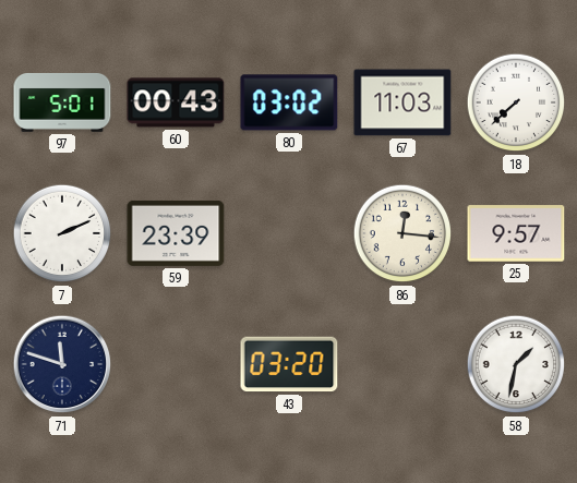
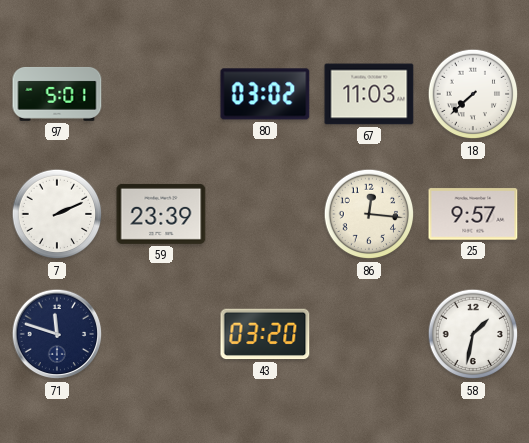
60: 00:43 -> none (176, 102)
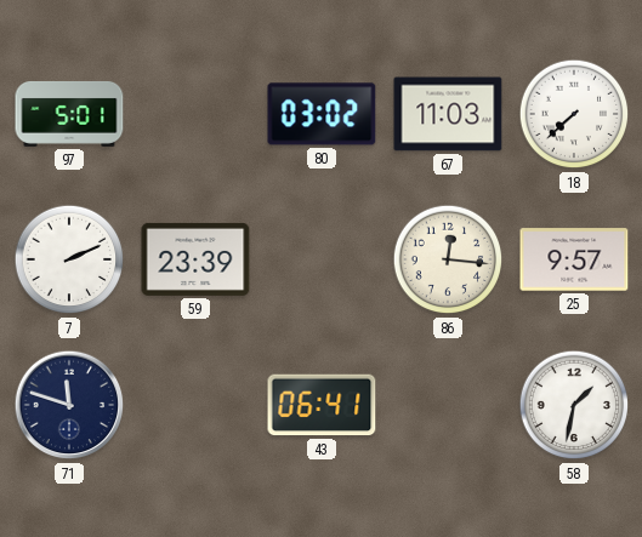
43: 03:20 -> 06:41 (322, 405)
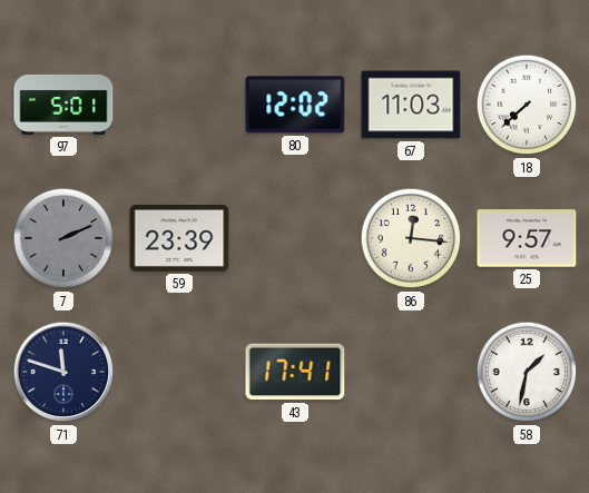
80: 03:02 -> 12:02 (295, 105)
7 dial: white -> grey (63, 238)
43: 06:41 -> 17:41 (295, 372)
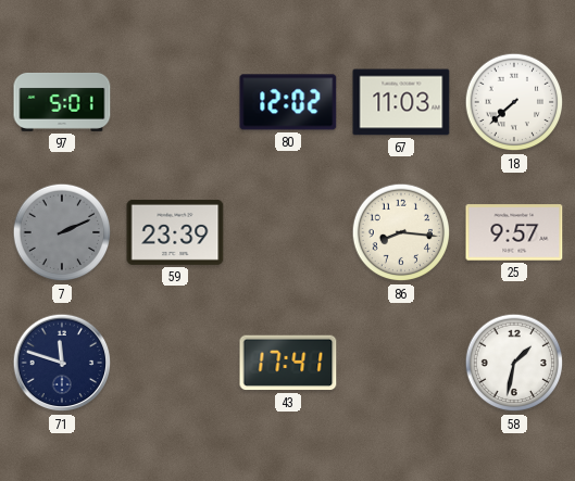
86: 12:16 -> 8:16 (401, 232)
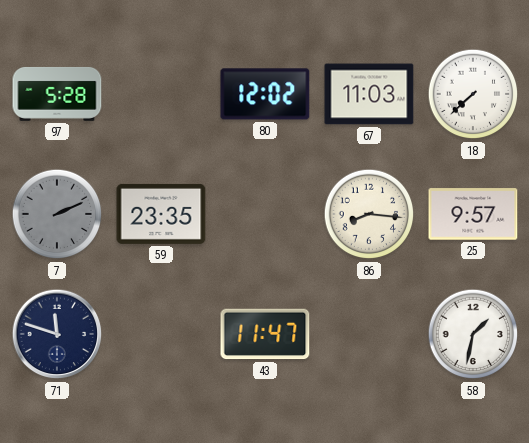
97: 5:01 -> 5:28 (57, 94)
59: 23:39 -> 23:35 (161, 214)
43: 17:41 -> 11:47 (265, 334)
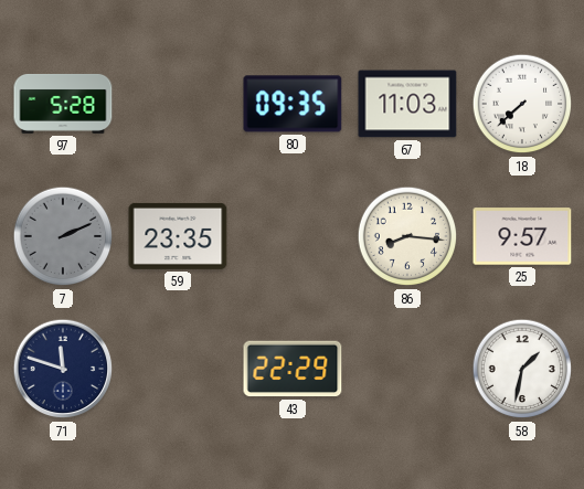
80: 12:02 -> 09:35 (293, 104)
43: 11:47 -> 22:29 (293, 369)
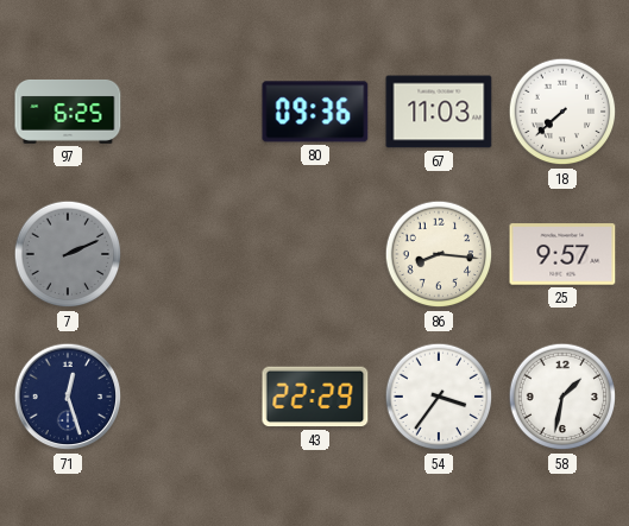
97: 5:28 -> 6:25 (68, 112)
80: 09:35 -> 09:36 (315, 112)
59: 23:35 -> none (178, 236)
71: 11:48 -> 12:27 (68, 397)
54: none -> 3:36 (439, 397)
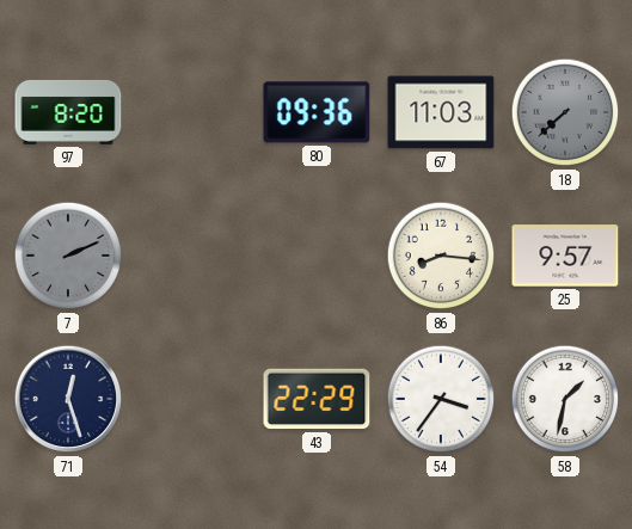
97: 6:25 -> 8:20 (68, 112)
18 dial: white -> grey (565, 112)
